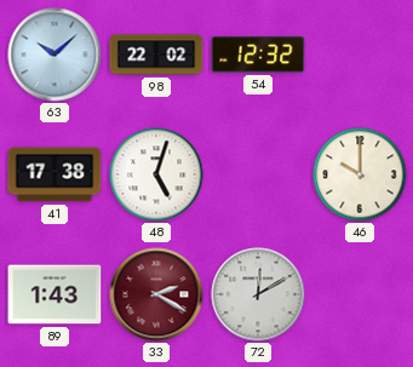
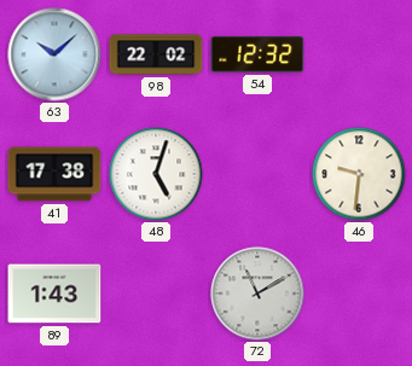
46: 10:00 -> 9:31 (359, 174)
33: 2:20 -> none (156, 294)
72: 12:10 -> 11:10 (257, 294)
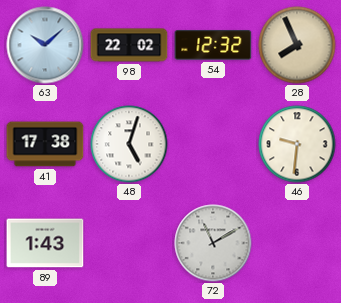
28: none -> 7:56 (297, 45)
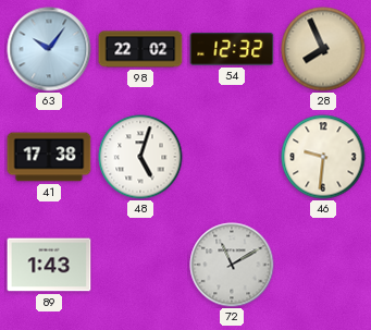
63: 10:08 -> 10:06 (49, 49)
